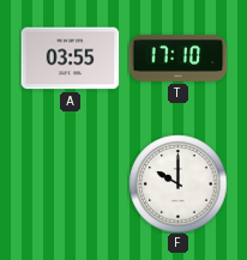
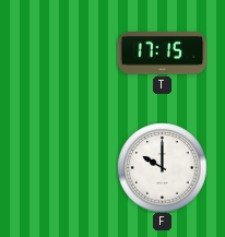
A: 03:55 -> none (70, 59)
T: 17:10 -> 17:15 (162, 52)
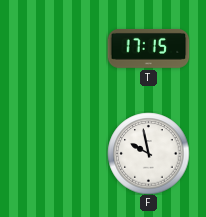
F: 10:00 -> 9:58 (148, 153)
